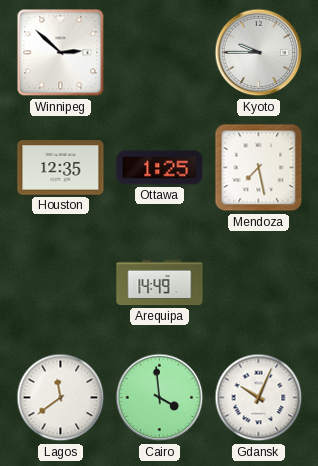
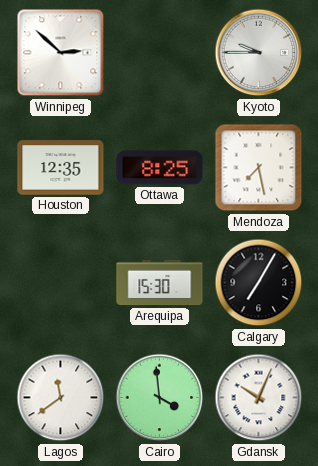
Ottawa: 1:25 -> 8:25 (160, 168)
Arequipa: 14:49 -> 15:30 (160, 283)
Calgary: none -> 7:05 (259, 283)
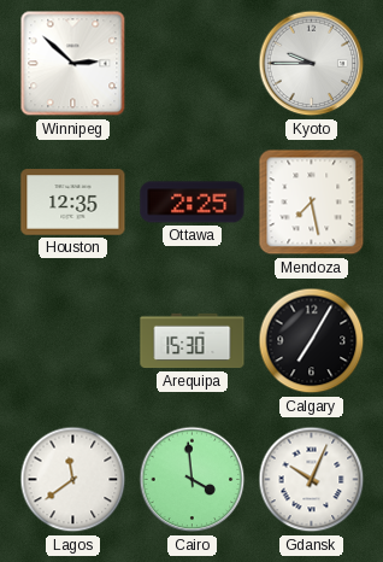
Ottawa: 8:25 -> 2:25 (193, 203)
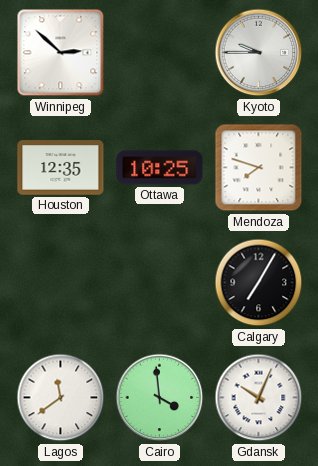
Ottawa: 2:25 -> 10:25 (160, 168)
Mendoza: 7:28 -> 7:48 (259, 168)
Arequipa: 15:30 -> none (193, 341)
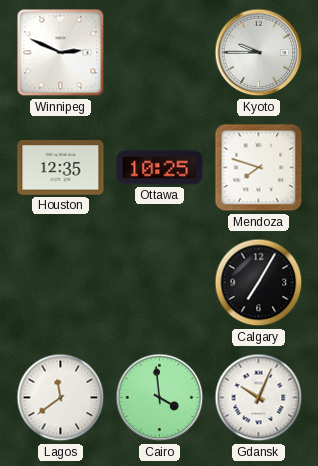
Winnipeg: 2:52 -> 2:49 (61, 53)
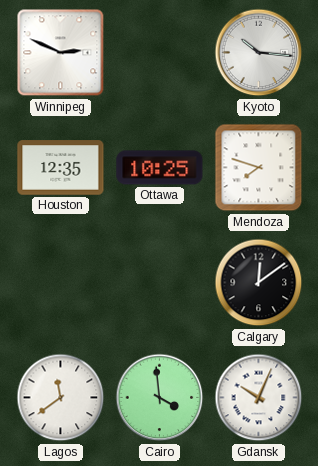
Kyoto: 9:45 -> 10:16 (259, 53)
Calgary: 7:05 -> 12:09 (259, 283)
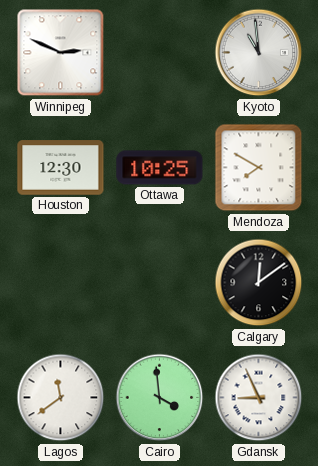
Kyoto: 10:16 -> 10:59 (259, 53)
Houston: 12:35 -> 12:30 (61, 168)
Mendoza: 7:48 -> 7:50 (259, 168)
Gdansk: 10:04 -> 8:56 (259, 398)
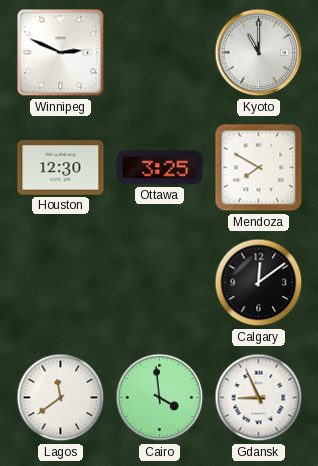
Kyoto: 10:59 -> 11:00 (259, 53)
Ottawa: 10:25 -> 3:25 (160, 168)
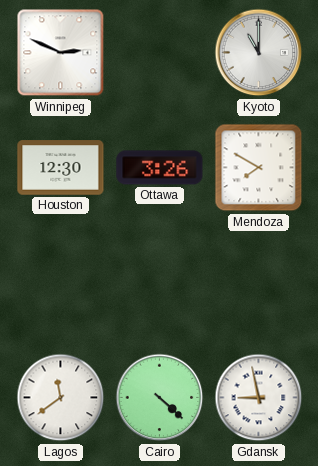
Ottawa: 3:25 -> 3:26 (160, 168)
Calgary: 12:09 -> none (259, 283)
Cairo: 3:59 -> 4:22 (160, 398)
Gdansk: 8:56 -> 8:58 (259, 398)
